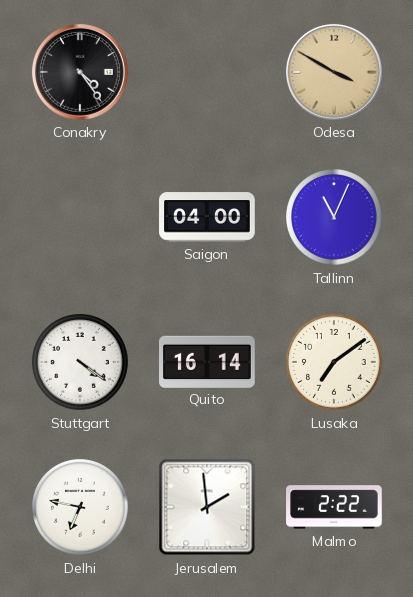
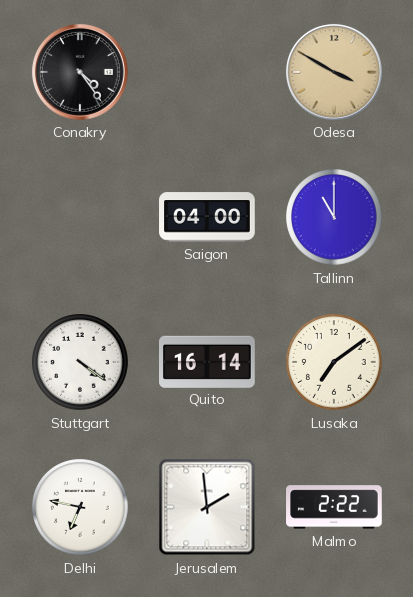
Tallinn: 11:04 -> 11:00 (334, 217)
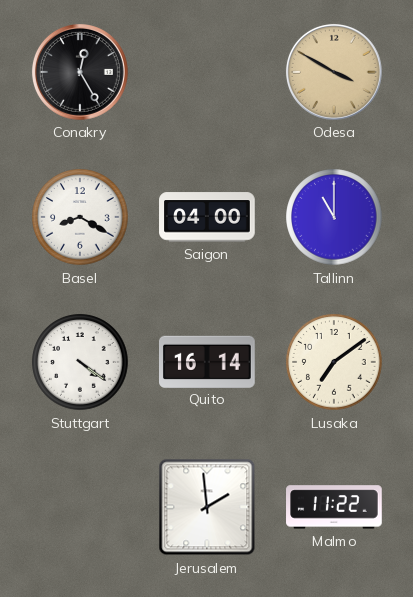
Conakry: 4:24 -> 12:25 (80, 72)
Basel: none -> 8:20 (80, 217)
Delhi: 6:47 -> none (80, 507)
Malmo: 2:22 -> 11:22 (334, 507)
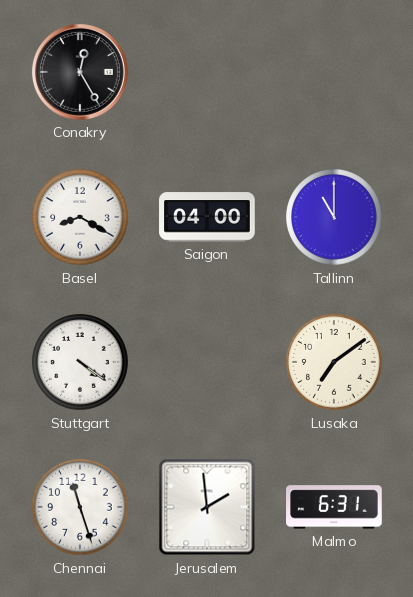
Odesa: 3:50 -> none (334, 72)
Quito: 16:14 -> none (208, 361)
Chennai: none -> 11:27 (80, 507)
Malmo: 11:22 -> 6:31 (334, 507)
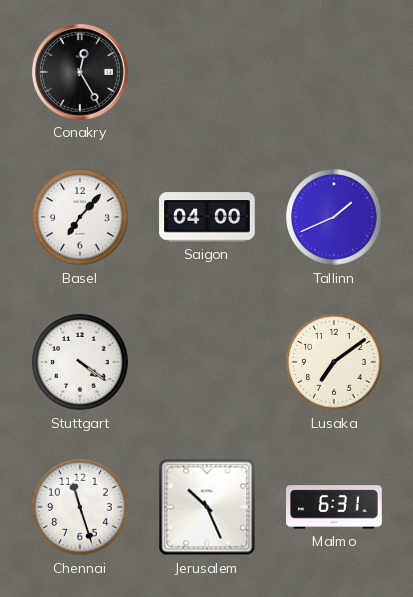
Basel: 8:20 -> 7:07 (80, 217)
Tallinn: 11:00 -> 1:41 (334, 217)
Jerusalem: 1:59 -> 10:26 (207, 507)
